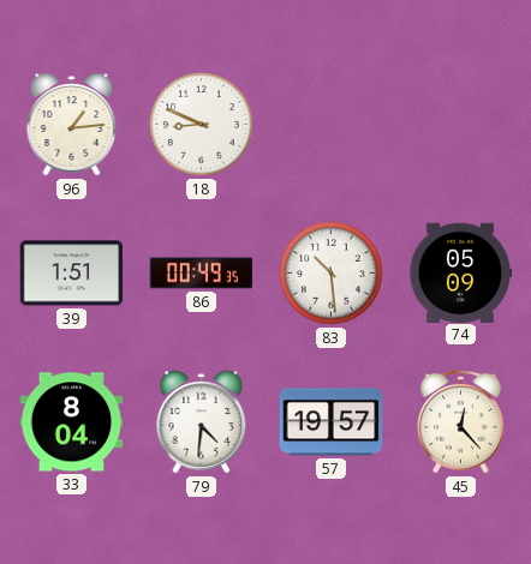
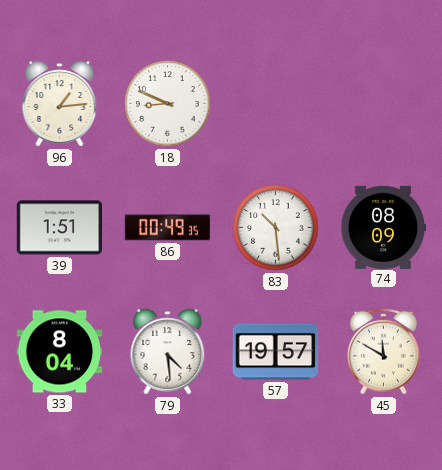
74: 05:09 -> 08:09 (383, 227)
79: 4:31 -> 4:29 (168, 352)
45: 12:23 -> 11:50 (384, 351)
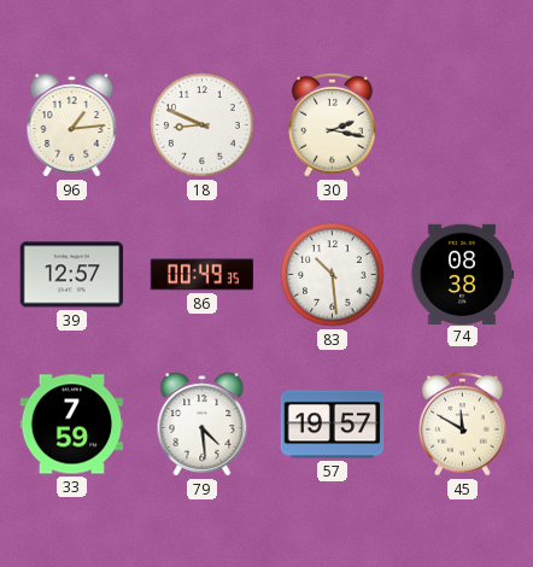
30: none -> 2:17 (333, 124)
39: 1:51 -> 12:57 (72, 275)
74: 08:09 -> 08:38 (462, 274)
33: 8:04 -> 7:59 (72, 425)
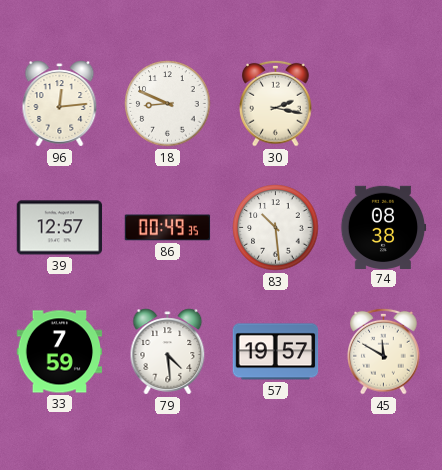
96: 1:14 -> 12:14 (60, 104)
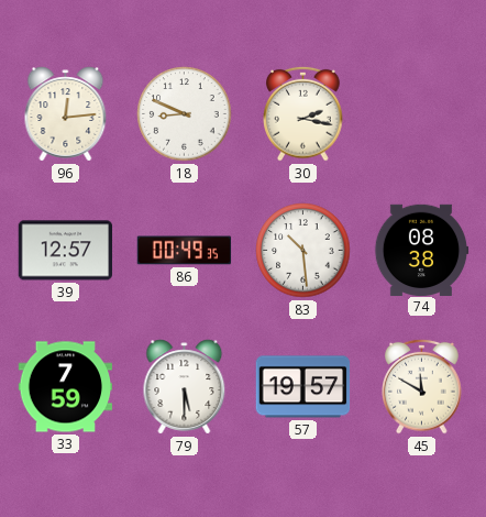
79: 4:29 -> 5:30 (185, 387)
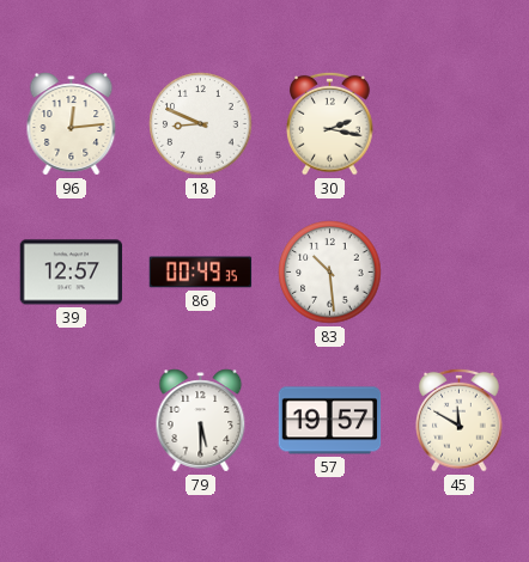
74: 08:38 -> none (421, 250)
33: 7:59 -> none (66, 387)
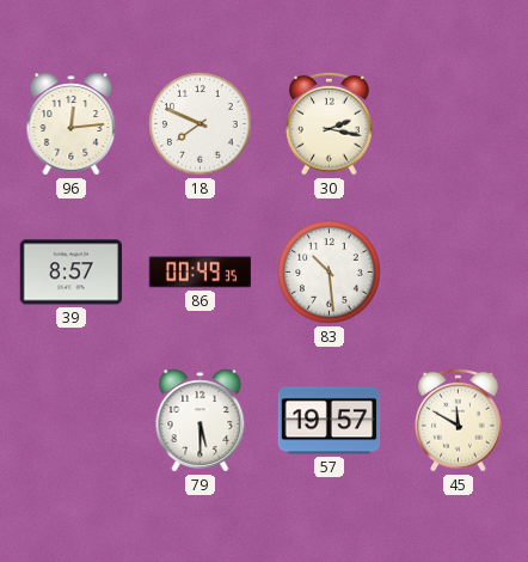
18: 8:49 -> 7:49 (201, 124)
39: 12:57 -> 8:57 (72, 273)
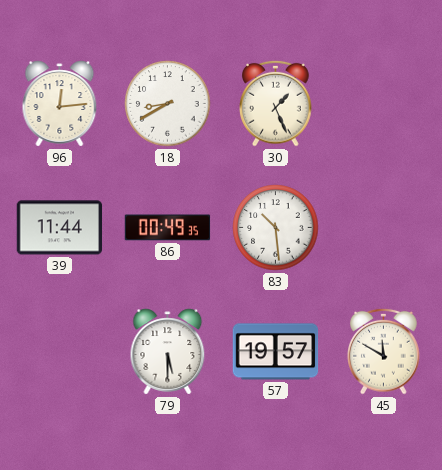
18: 7:49 -> 8:40 (168, 104)
30: 2:17 -> 1:26 (276, 103)
39: 8:57 -> 11:44 (60, 228)
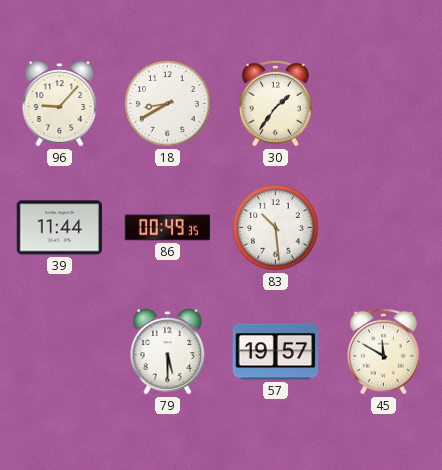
96: 12:14 -> 9:07 (60, 104)
30: 1:26 -> 1:36 (276, 103)
